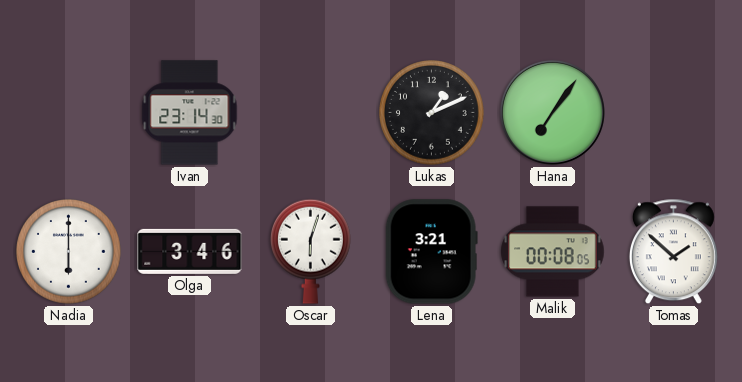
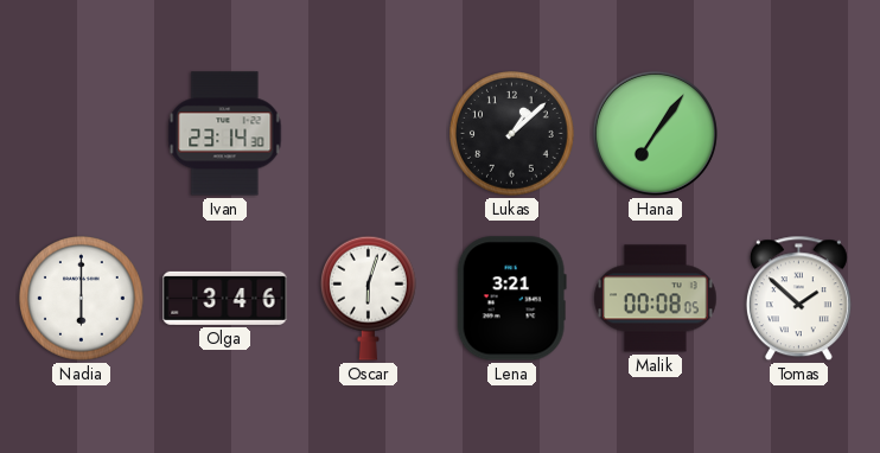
Lukas: 1:11 -> 1:08 (512, 134)
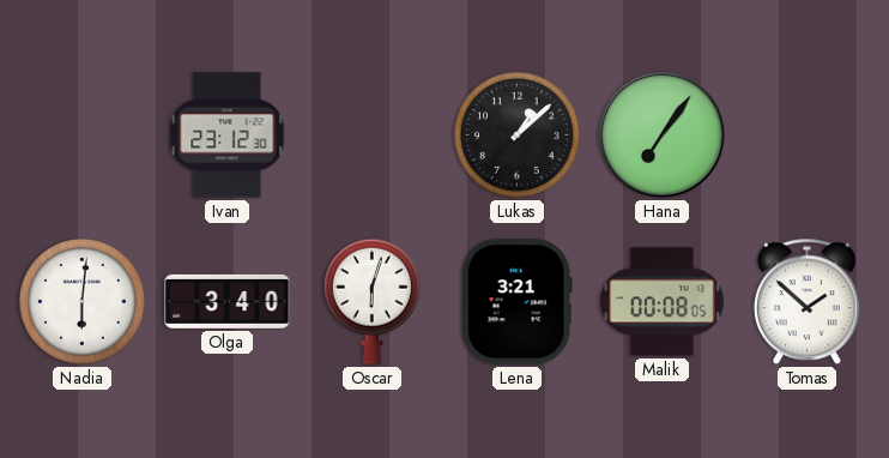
Ivan: 23:14 -> 23:12 (228, 135)
Nadia: 6:00 -> 6:01 (83, 302)
Olga: 3:46 -> 3:40 (228, 301)
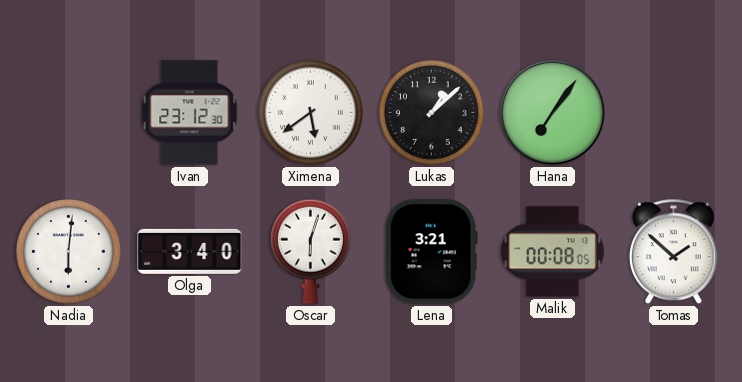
Ximena: none -> 5:39 (311, 113)
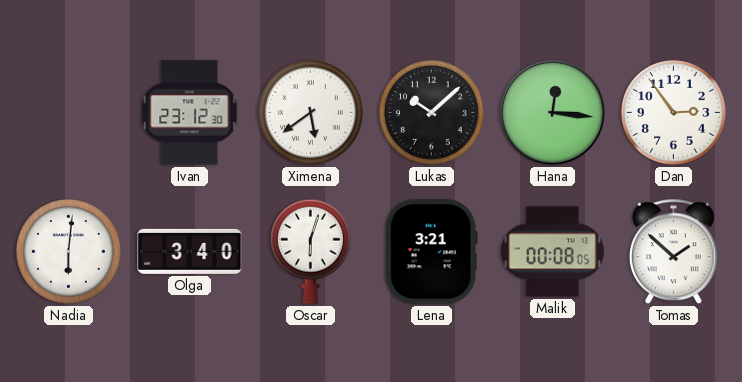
Lukas: 1:08 -> 10:08 (432, 113)
Hana: 7:06 -> 12:16 (552, 112)
Dan: none -> 2:54 (674, 113)
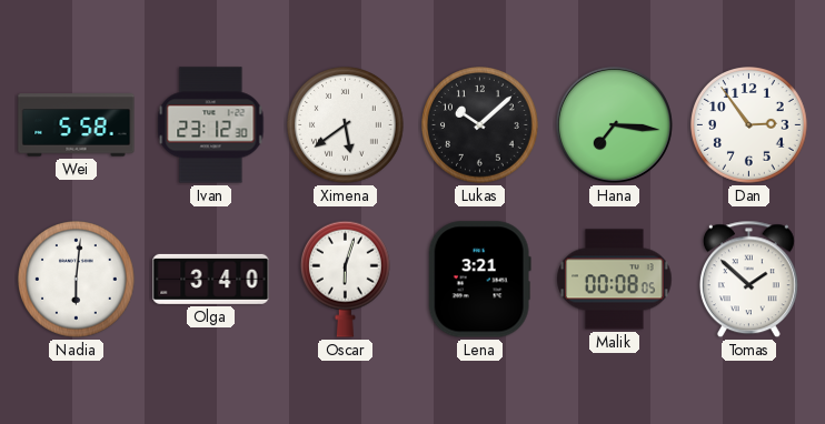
Wei: none -> 5:58 (77, 125)
Hana: 12:16 -> 7:16 (614, 124)
